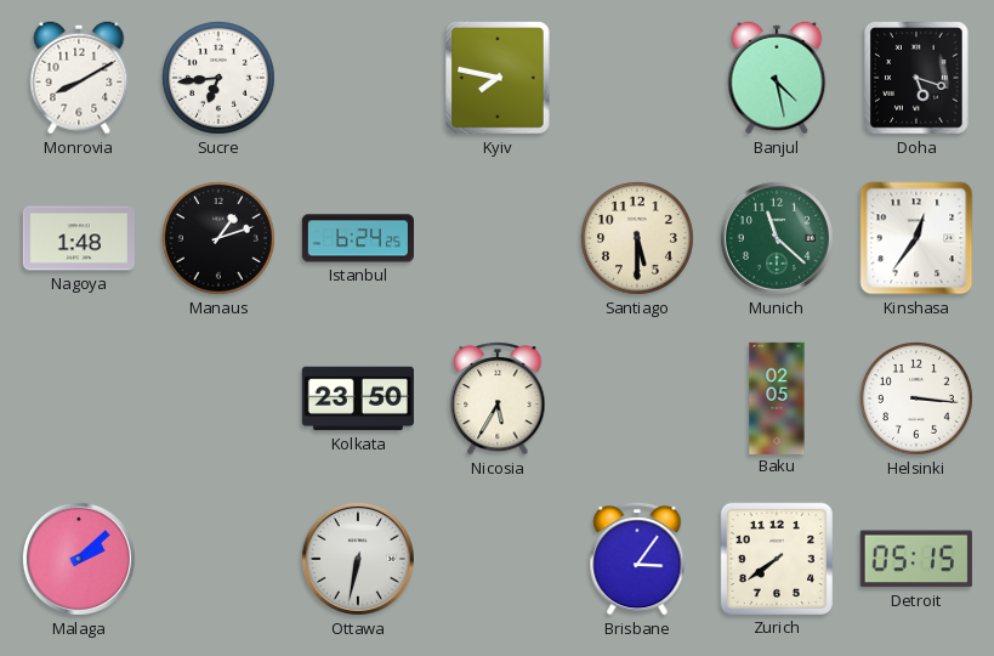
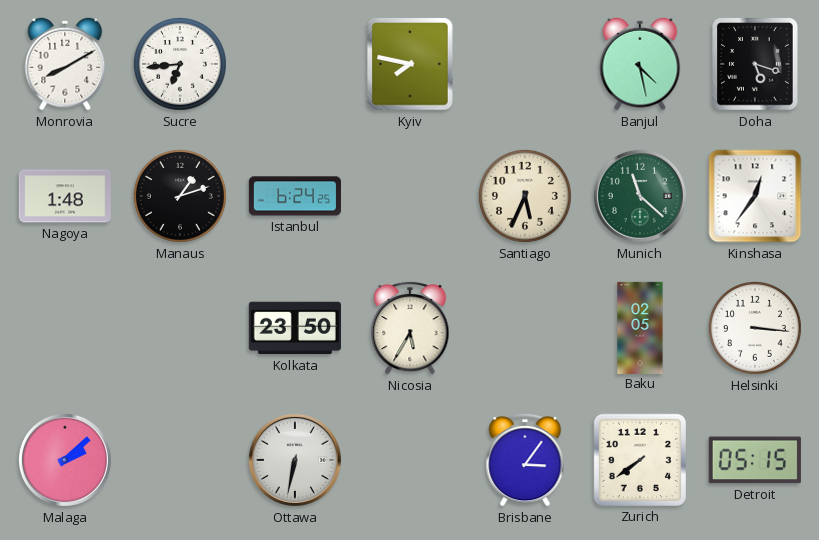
Santiago: 5:30 -> 5:34 (525, 196)
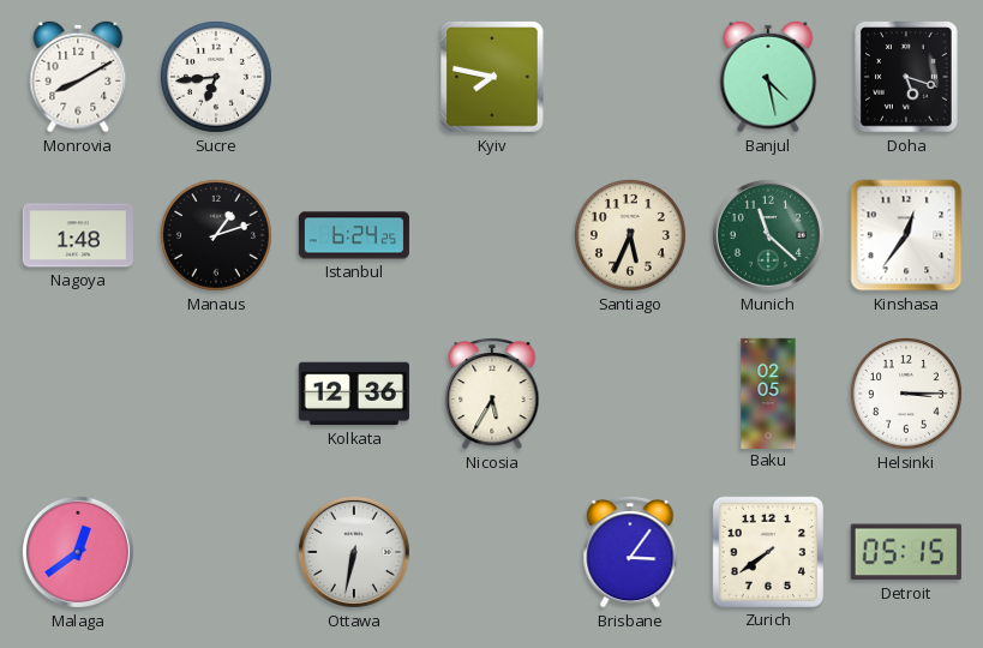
Kolkata: 23:50 -> 12:36 (354, 394)
Helsinki: 3:16 -> 3:15 (906, 394)
Malaga: 2:08 -> 12:39 (78, 552)
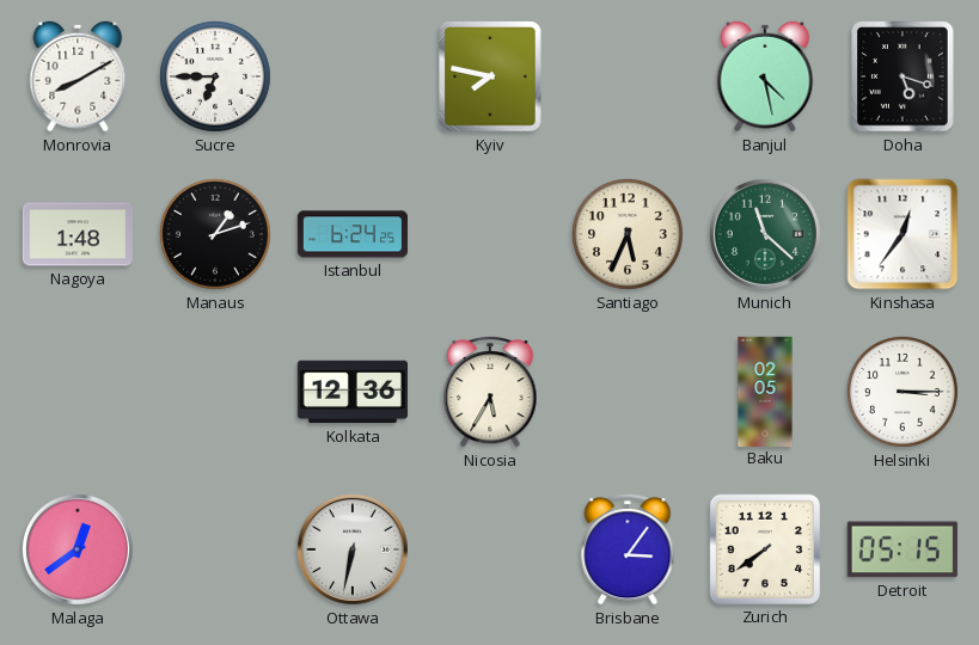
Sucre: 6:44 -> 6:45 (215, 76)
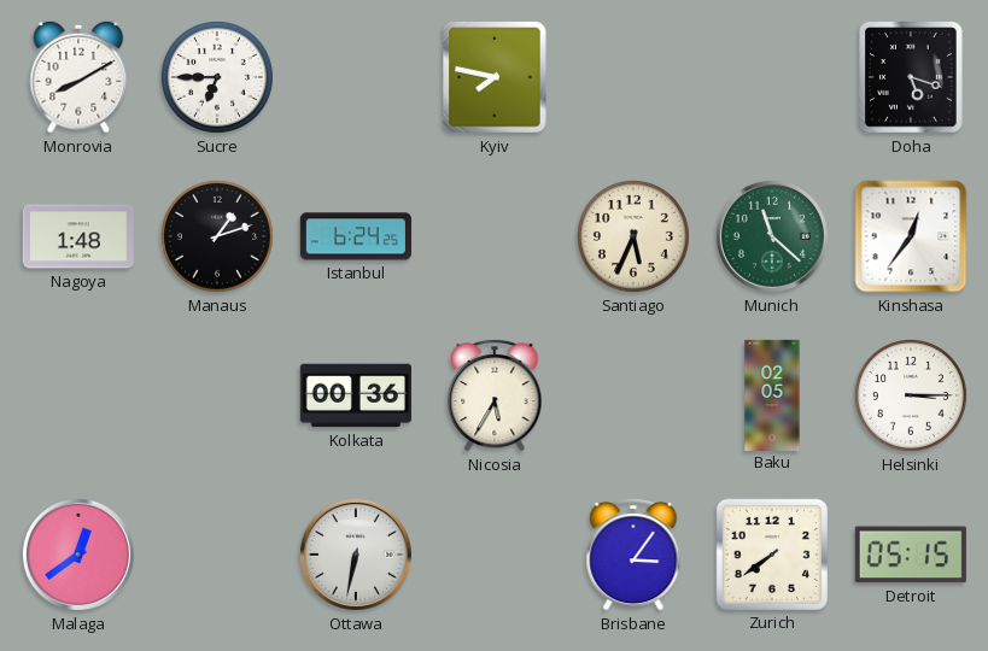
Banjul: 4:28 -> none (765, 76)
Kolkata: 12:36 -> 00:36 (356, 395)
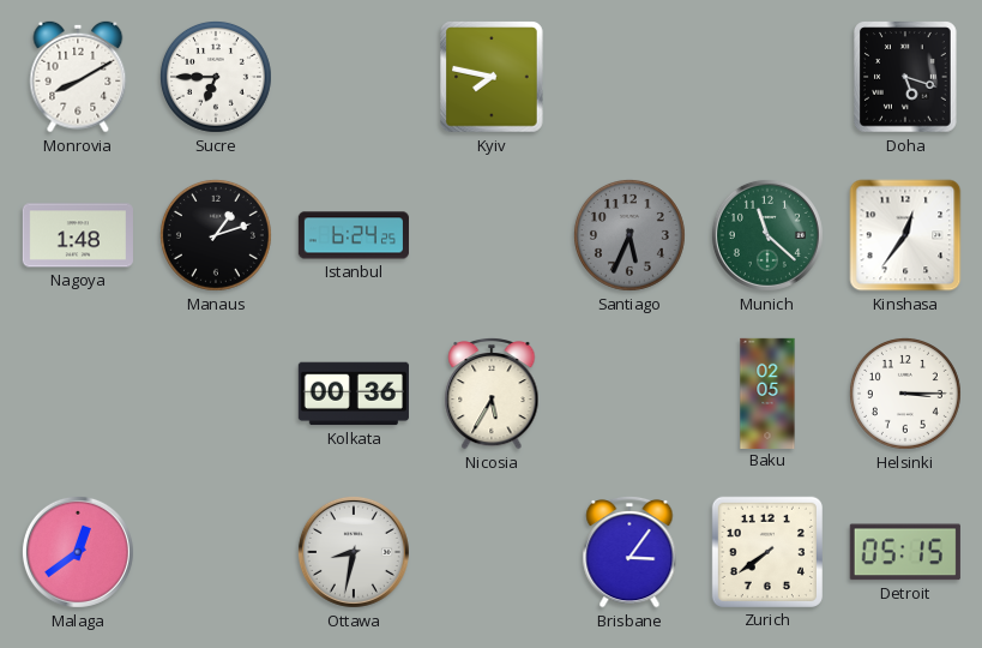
Santiago dial: cream -> grey (629, 235)
Ottawa: 6:32 -> 8:32 (354, 552)
